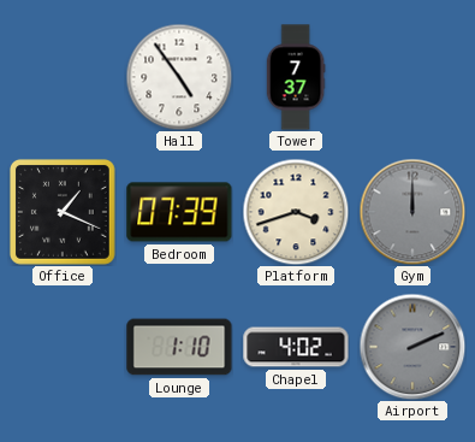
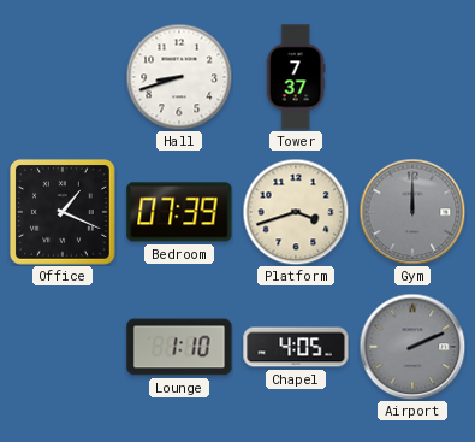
Hall: 4:54 -> 8:42 (179, 77)
Chapel: 4:02 -> 4:05 (296, 347)
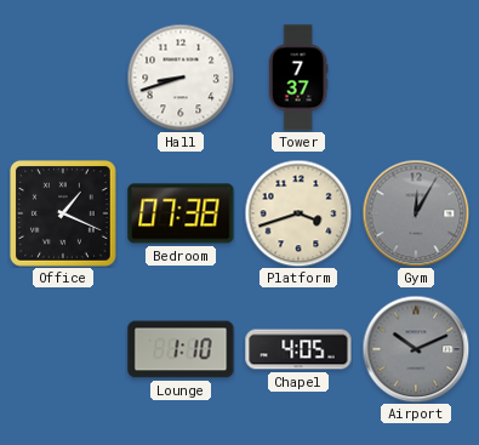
Bedroom: 07:39 -> 07:38 (181, 213)
Gym: 12:00 -> 12:05 (416, 213)
Airport: 2:11 -> 10:11 (416, 349)
